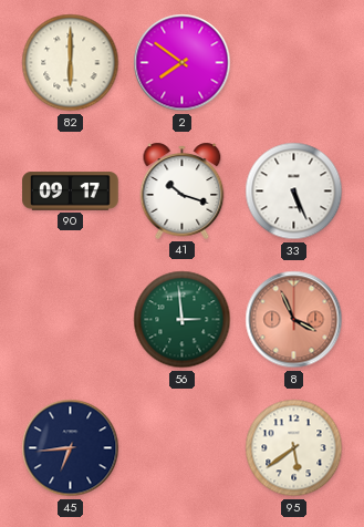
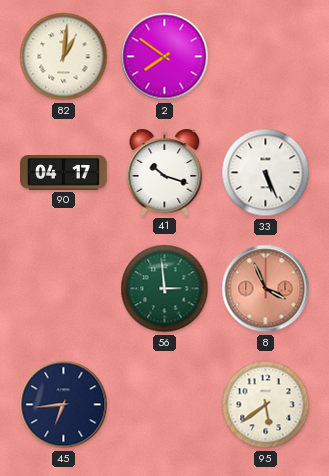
82: 6:00 -> 1:01 (64, 57)
90: 09:17 -> 04:17 (64, 173)
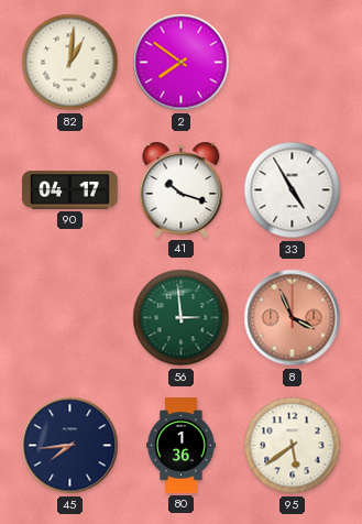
33: 5:26 -> 4:55 (293, 190)
45: 6:44 -> 7:44 (70, 446)
80: none -> 1:36 (182, 446)
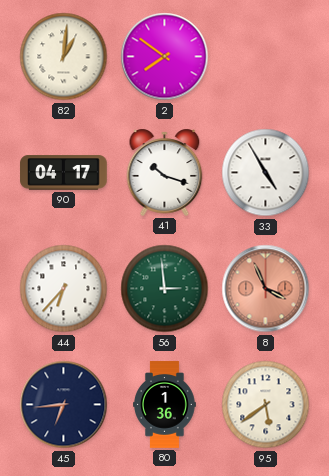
44: none -> 6:37 (64, 289)
45: 7:44 -> 6:44 (64, 405)
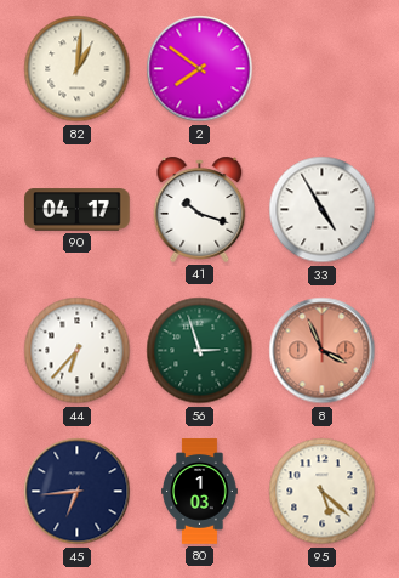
56: 2:59 -> 2:57 (200, 351)
80: 1:36 -> 1:03 (200, 492)
95: 5:39 -> 5:22 (323, 492)
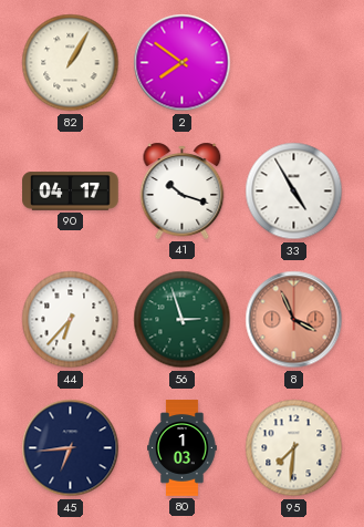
82: 1:01 -> 1:05 (71, 63)
95: 5:22 -> 7:31 (294, 448)
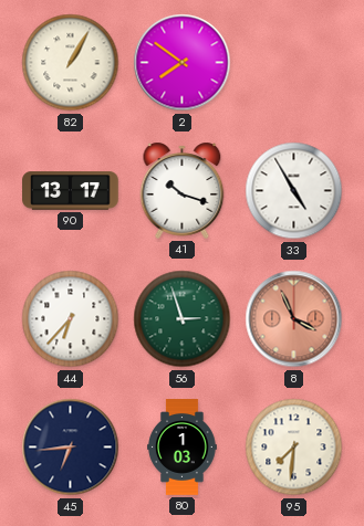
90: 04:17 -> 13:17 (71, 191)
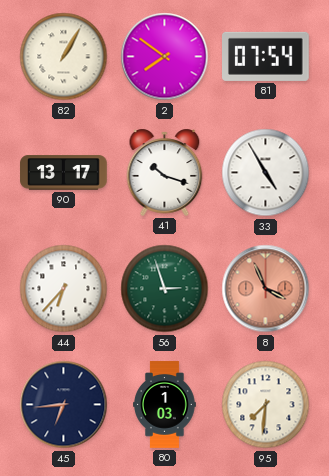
81: none -> 07:54 (266, 56)
